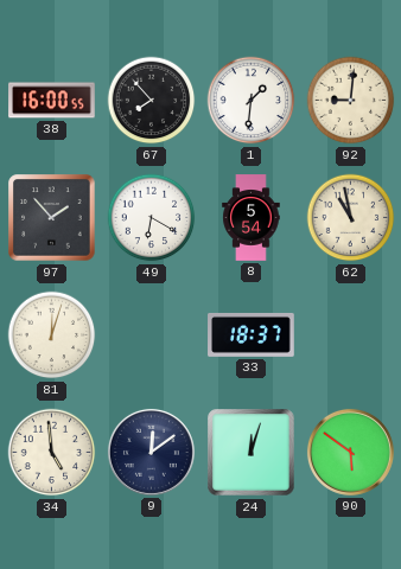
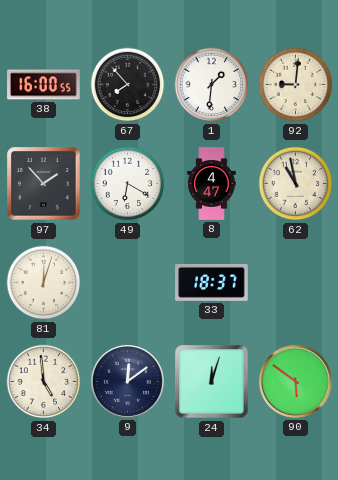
8: 5:54 -> 4:47 (212, 184)
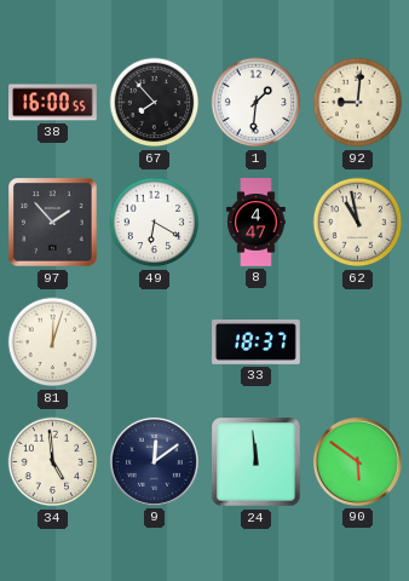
24: 12:03 -> 11:59 (257, 462)
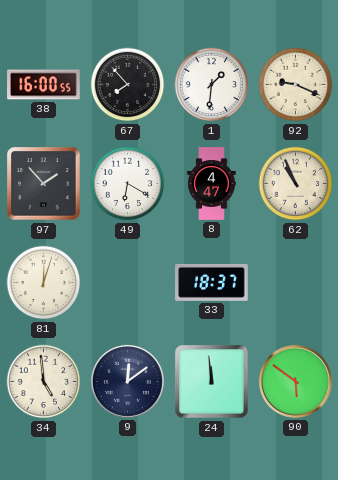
92: 9:01 -> 9:19 (296, 85)
62: 10:58 -> 10:56 (296, 184)
